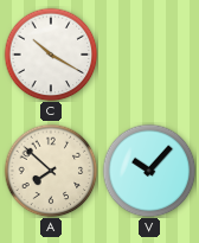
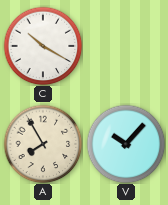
A: 7:52 -> 7:55 (43, 144)
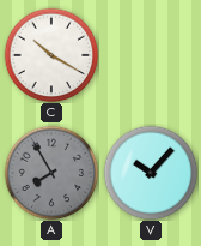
A dial: cream -> grey (51, 173)
